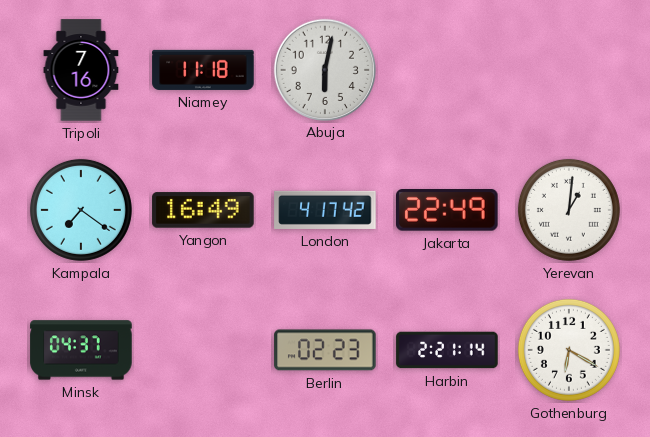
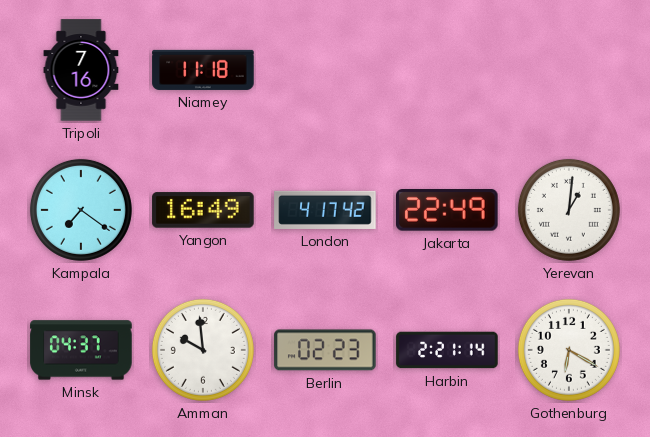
Abuja: 6:02 -> none (324, 69)
Amman: none -> 9:59 (203, 350)
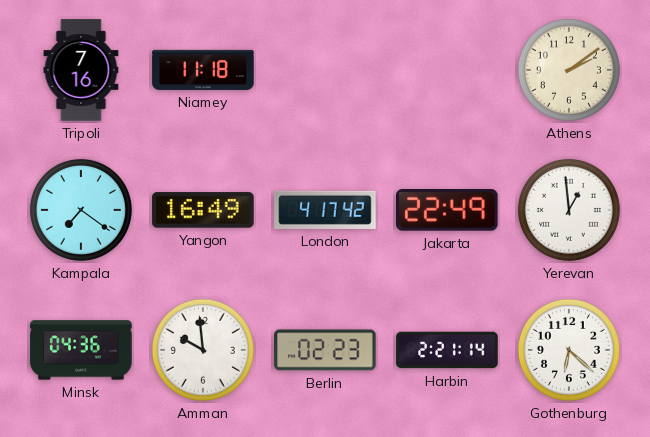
Athens: none -> 2:09 (569, 70)
Yerevan: 1:01 -> 12:59 (569, 210)
Minsk: 04:37 -> 04:36 (81, 350)
Gothenburg: 6:20 -> 6:22 (569, 350)
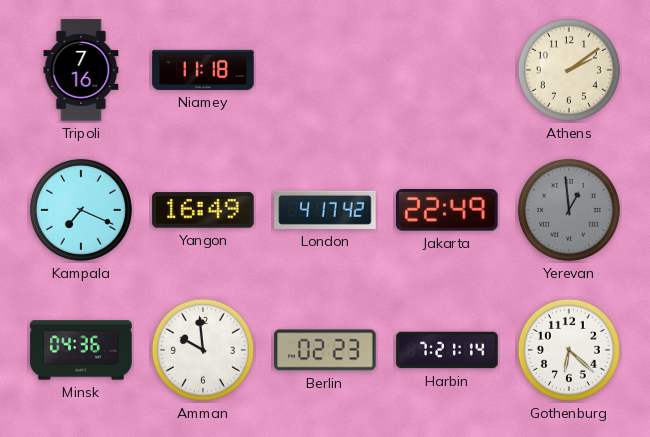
Kampala: 7:21 -> 7:19 (81, 210)
Yerevan dial: white -> grey (569, 210)
Harbin: 2:21 -> 7:21 (447, 350)
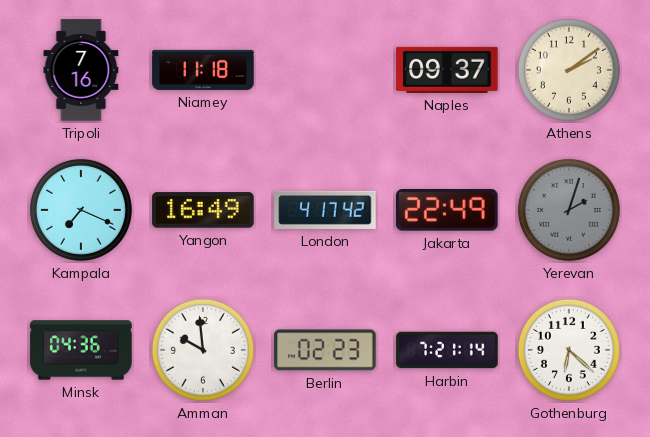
Naples: none -> 09:37 (447, 70)
Yerevan: 12:59 -> 2:03 (569, 210)
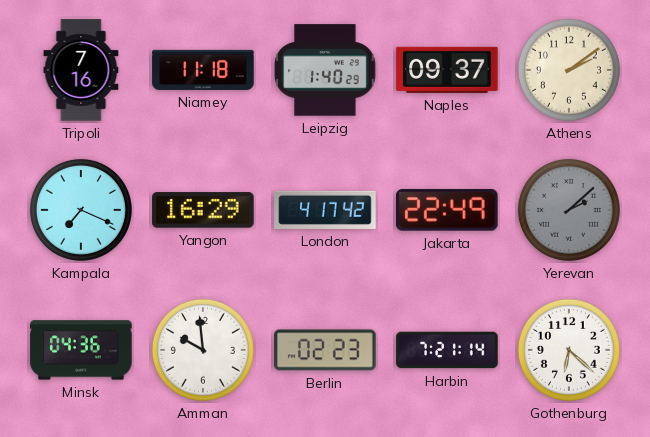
Leipzig: none -> 1:40 (325, 70)
Yangon: 16:49 -> 16:29 (203, 210)
Yerevan: 2:03 -> 2:08 (569, 210)
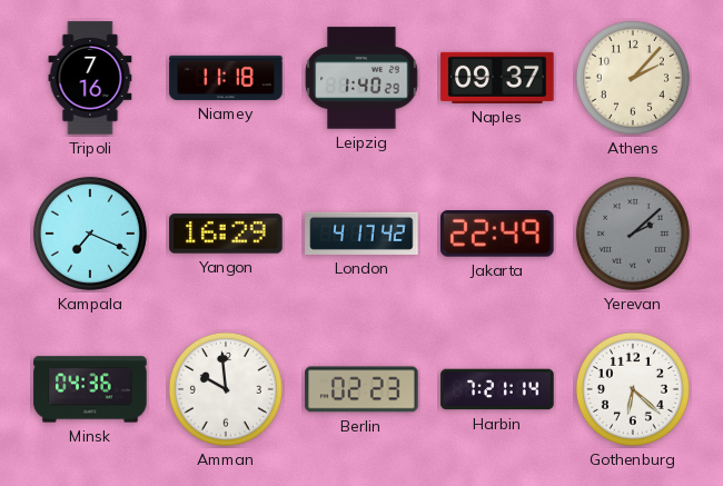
Athens: 2:09 -> 2:07 (633, 78)
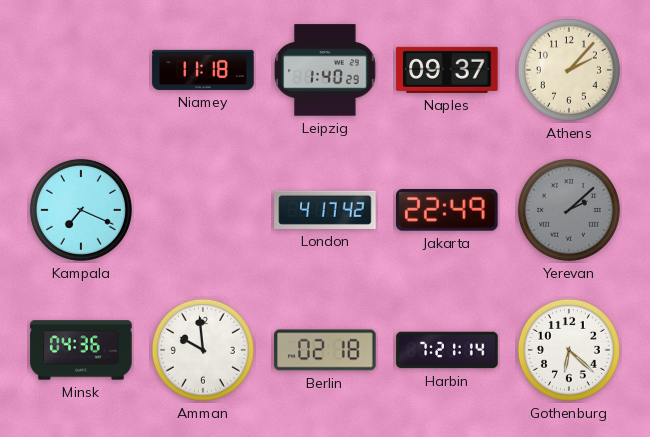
Tripoli: 7:16 -> none (90, 78)
Yangon: 16:29 -> none (226, 234)
Berlin: 02:23 -> 02:18 (325, 350)
